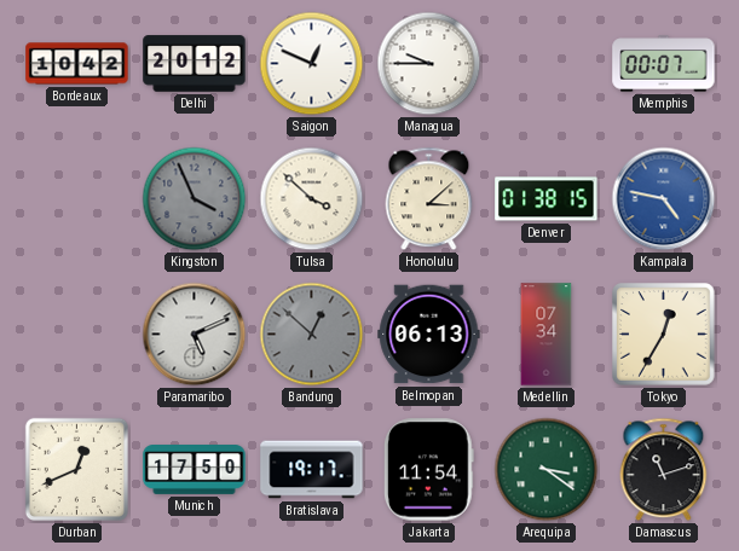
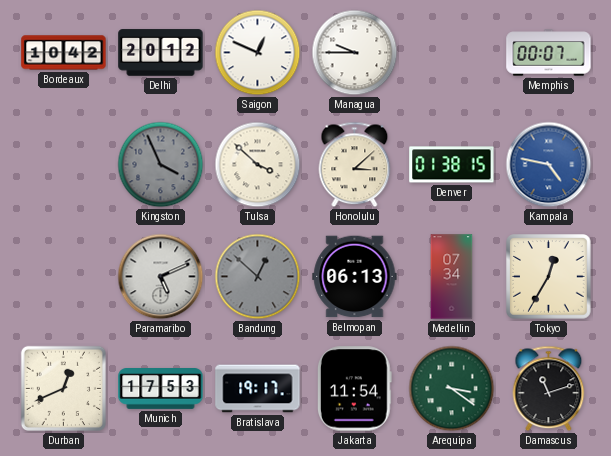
Munich: 17:50 -> 17:53 (161, 389)
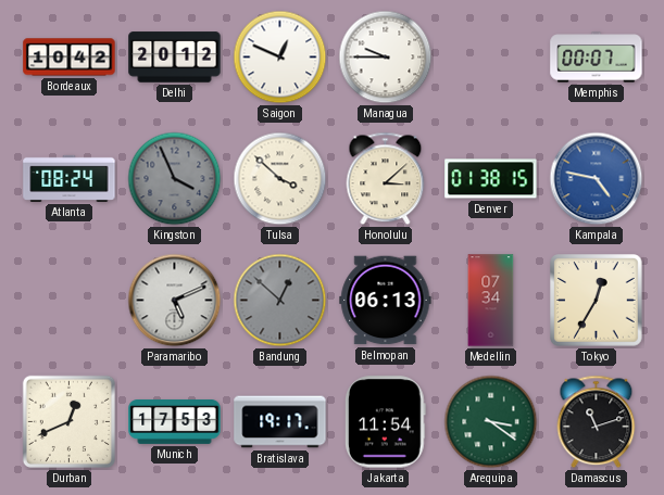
Atlanta: none -> 08:24 (70, 178)
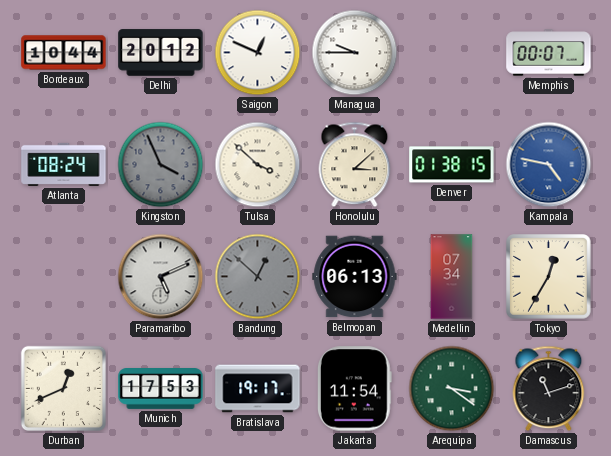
Bordeaux: 10:42 -> 10:44 (64, 53)
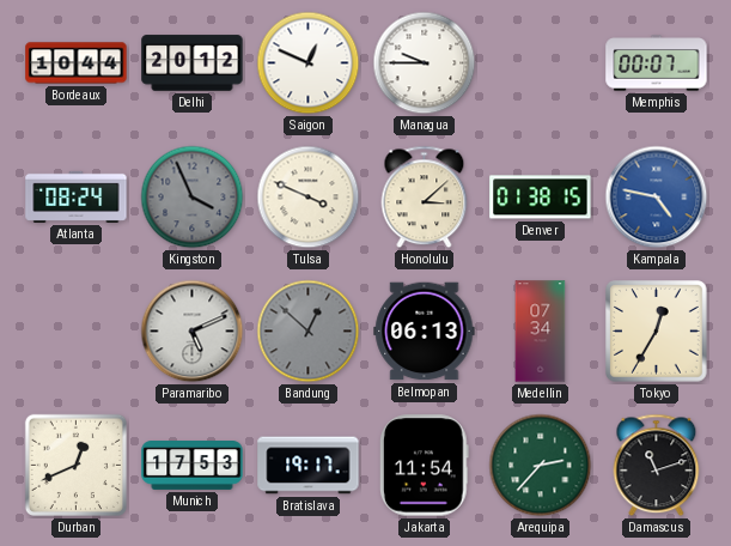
Tulsa: 3:52 -> 3:49 (309, 198)
Arequipa: 3:21 -> 2:37 (541, 466)
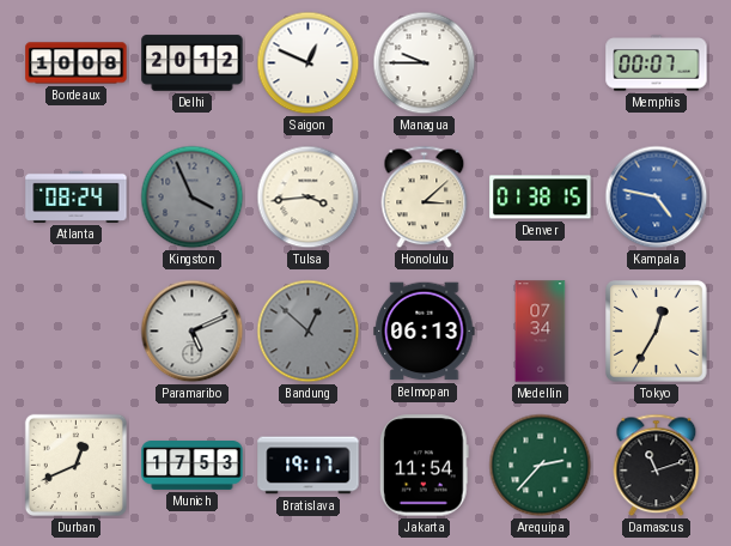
Bordeaux: 10:44 -> 10:08 (77, 63)
Tulsa: 3:49 -> 3:44 (309, 198)
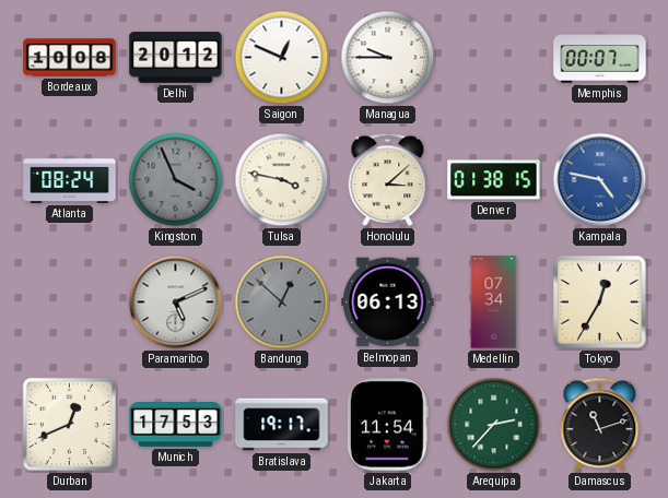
Tulsa: 3:44 -> 3:47 (282, 180)
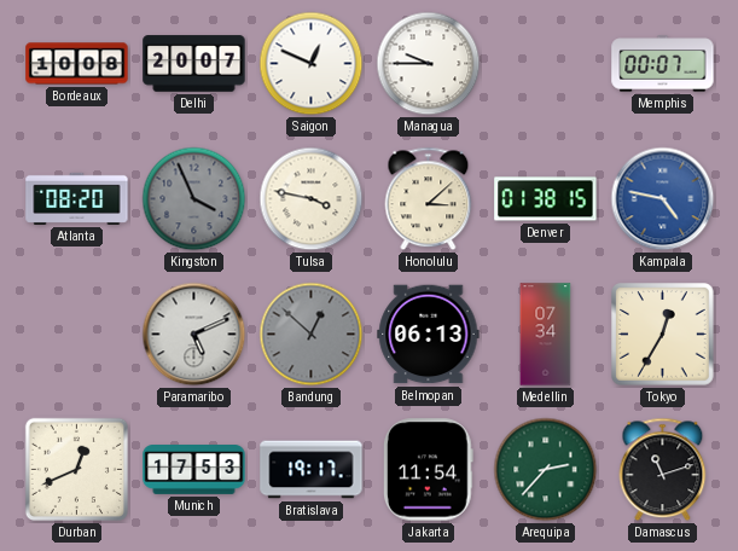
Delhi: 20:12 -> 20:07 (194, 64)
Atlanta: 08:24 -> 08:20 (77, 198)
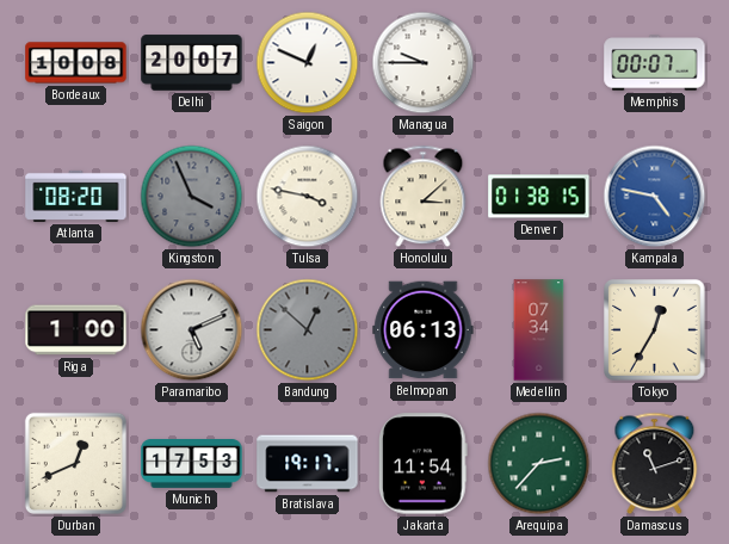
Riga: none -> 1:00 (76, 330)
